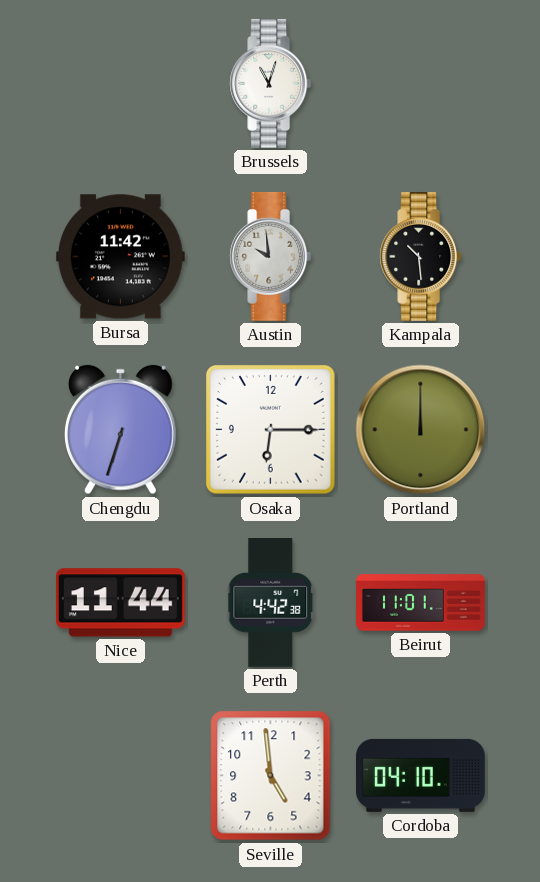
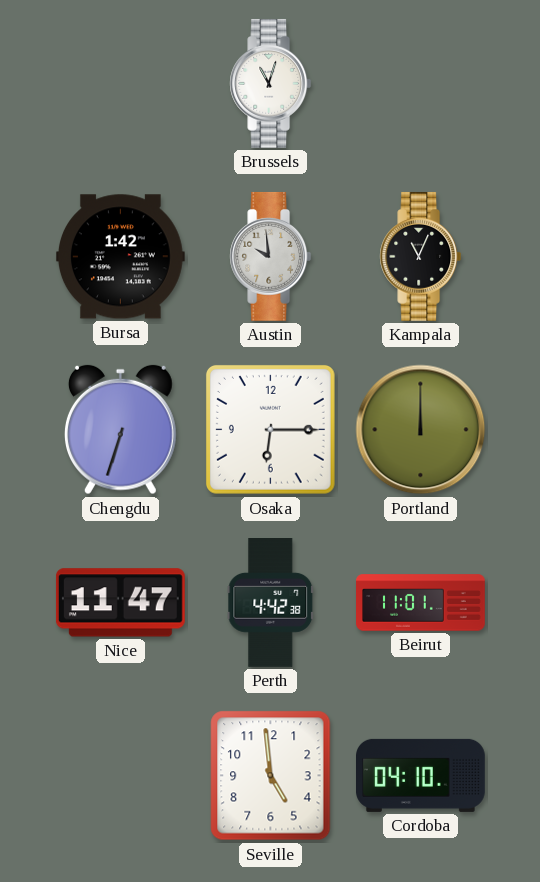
Bursa: 11:42 -> 1:42 (120, 257)
Kampala: 10:29 -> 11:04 (421, 257)
Nice: 11:44 -> 11:47 (120, 603)
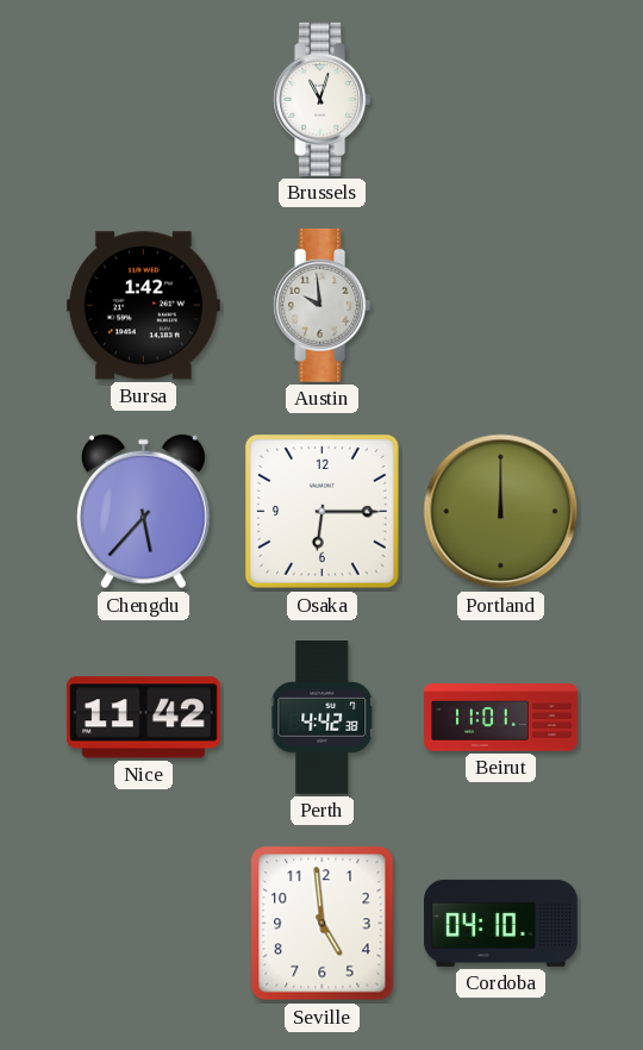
Kampala: 11:04 -> none (421, 257)
Chengdu: 6:33 -> 5:37 (143, 512)
Nice: 11:47 -> 11:42 (143, 718)
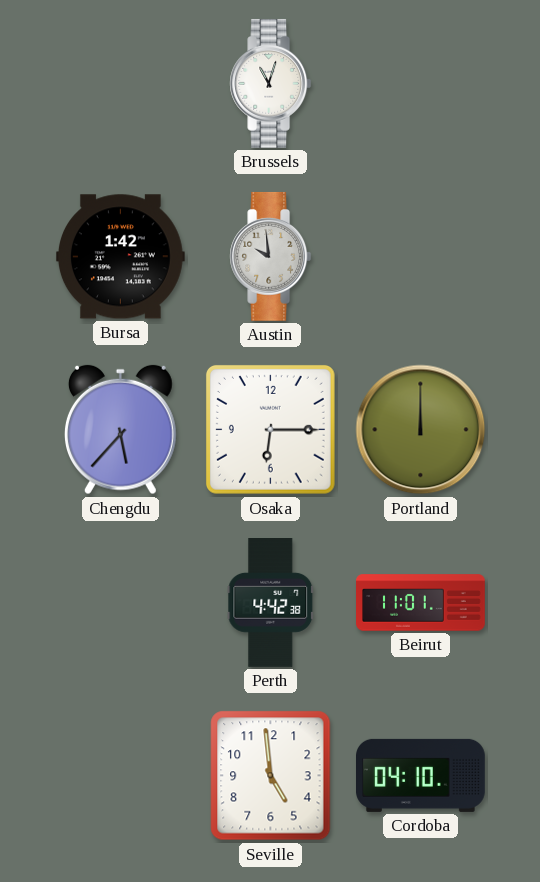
Nice: 11:42 -> none (143, 718)
